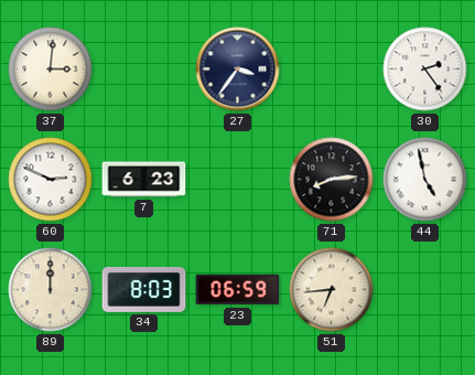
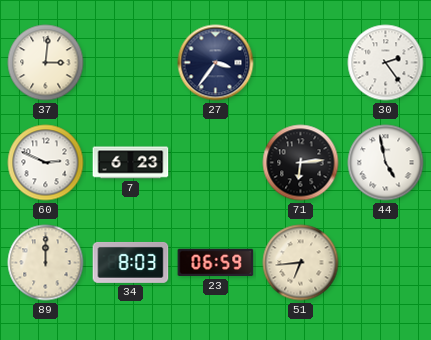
71: 8:14 -> 6:14 (301, 163)
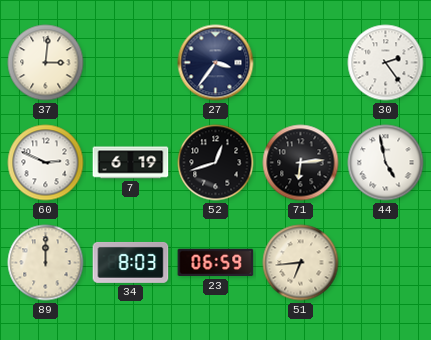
7: 6:23 -> 6:19 (131, 163)
52: none -> 12:42 (216, 163)
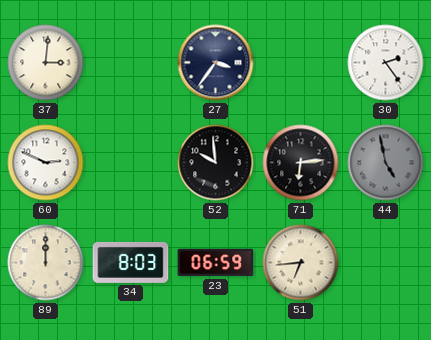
7: 6:19 -> none (131, 163)
52: 12:42 -> 9:59 (216, 163)
44 dial: white -> grey (386, 163)
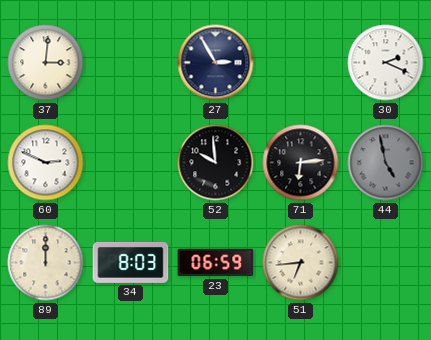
27: 3:36 -> 2:55 (216, 63)
30: 2:24 -> 2:19 (386, 63)
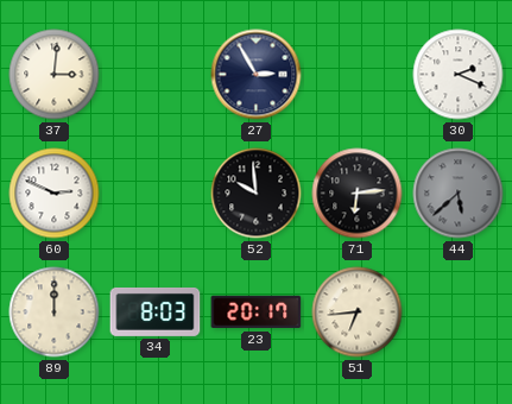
44: 4:58 -> 5:38 (459, 194)
23: 06:59 -> 20:17 (257, 313)
